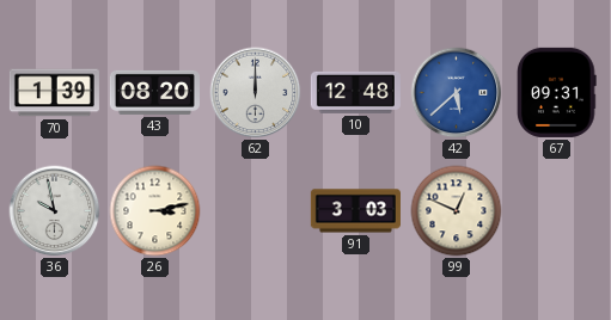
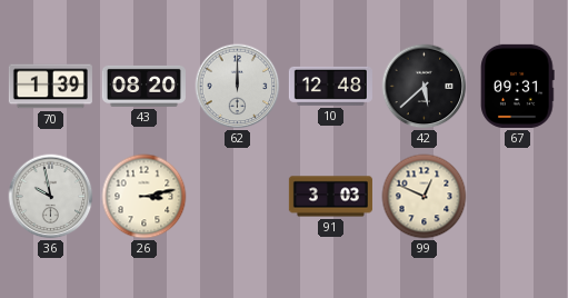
42 dial: blue -> black (425, 87)
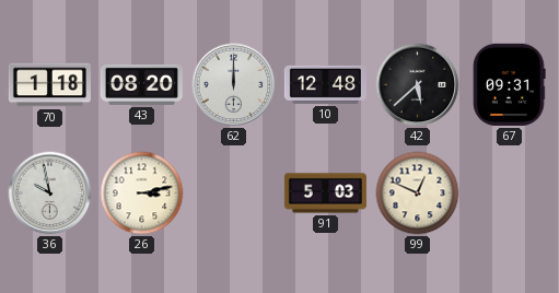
70: 1:39 -> 1:18 (49, 85)
91: 3:03 -> 5:03 (325, 194)
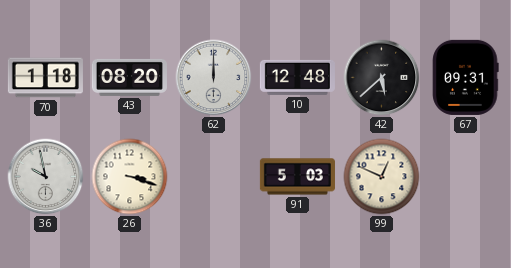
26: 3:13 -> 3:18 (130, 177)
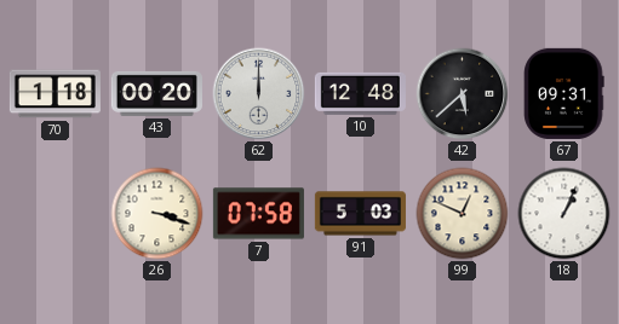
43: 08:20 -> 00:20 (156, 93)
36: 9:58 -> none (46, 177)
7: none -> 07:58 (258, 214)
18: none -> 1:04 (564, 214)
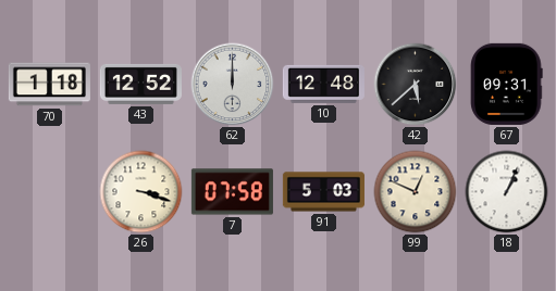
43: 00:20 -> 12:52 (140, 84)
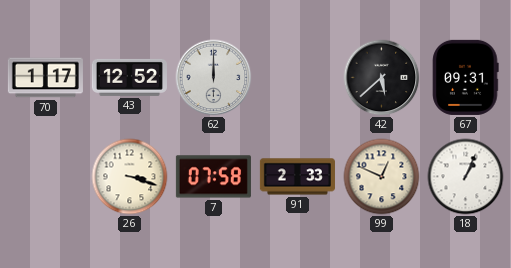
70: 1:18 -> 1:17 (45, 78)
10: 12:48 -> none (323, 84)
91: 5:03 -> 2:33 (297, 177)
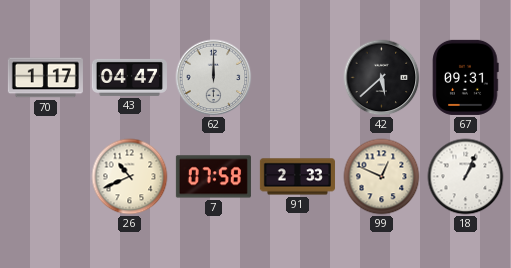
43: 12:52 -> 04:47 (129, 77)
26: 3:18 -> 10:41 (130, 177)
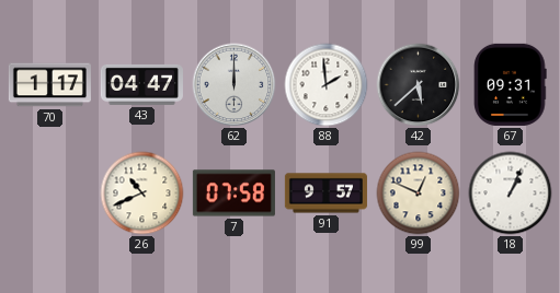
88: none -> 1:59 (327, 85)
91: 2:33 -> 9:57 (325, 194)
